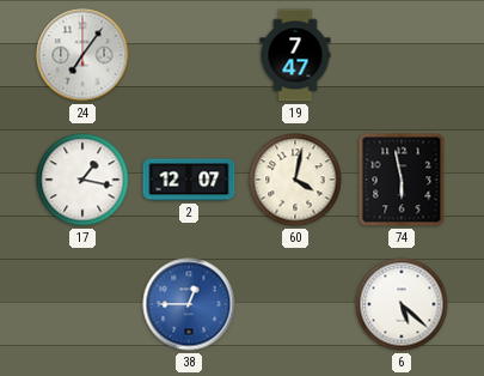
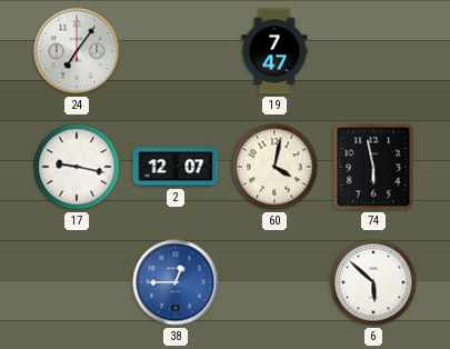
17: 1:17 -> 9:17 (77, 167)
6: 5:22 -> 5:52 (373, 282)
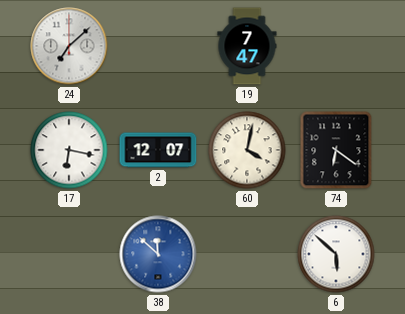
24: 7:06 -> 7:08 (69, 46)
17: 9:17 -> 6:17 (69, 150)
74: 5:58 -> 6:21 (336, 150)
38: 12:45 -> 11:52 (158, 254)
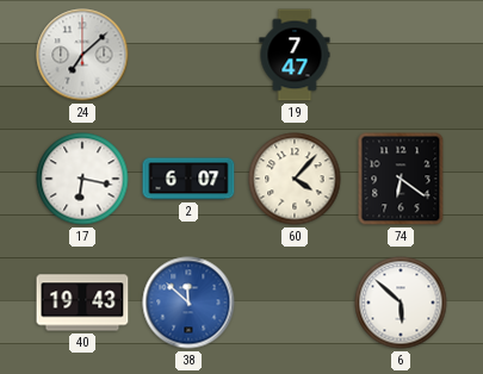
2: 12:07 -> 6:07 (188, 179)
60: 4:02 -> 4:07 (295, 179)
40: none -> 19:43 (82, 303)
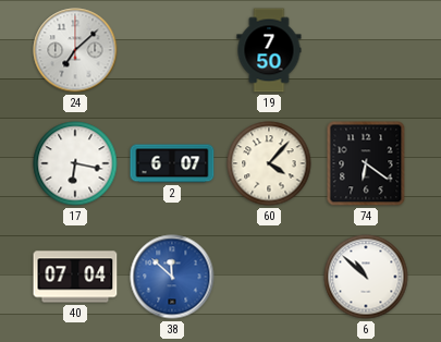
19: 7:47 -> 7:50 (269, 50)
40: 19:43 -> 07:04 (75, 277)
6: 5:52 -> 10:52 (366, 277)
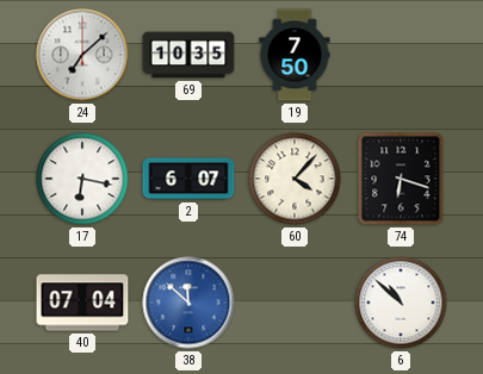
69: none -> 10:35 (188, 55)
74: 6:21 -> 6:18 (401, 179)
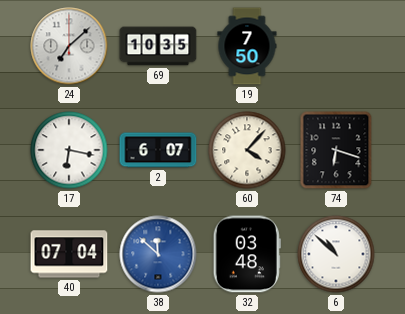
32: none -> 03:48 (247, 254)
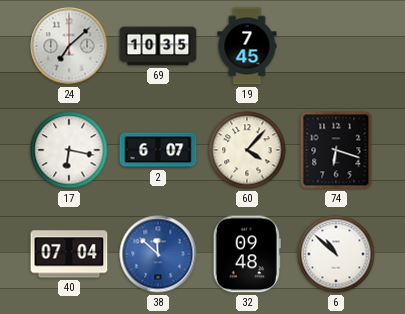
19: 7:50 -> 7:45 (247, 46)
32: 03:48 -> 09:48 (247, 254)
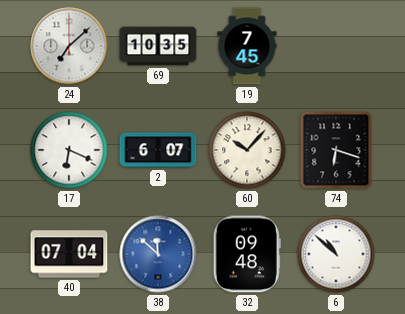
17: 6:17 -> 6:19 (69, 150)
60: 4:07 -> 10:07 (247, 150)
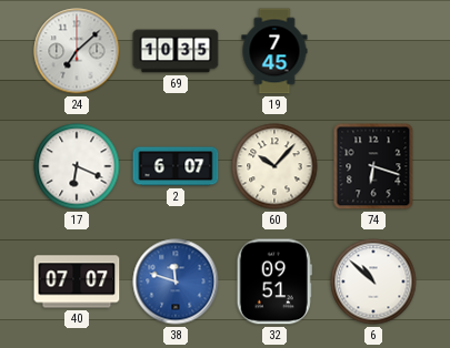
40: 07:04 -> 07:07 (77, 282)
38: 11:52 -> 11:48 (176, 282)
32: 09:48 -> 09:51 (274, 282)
